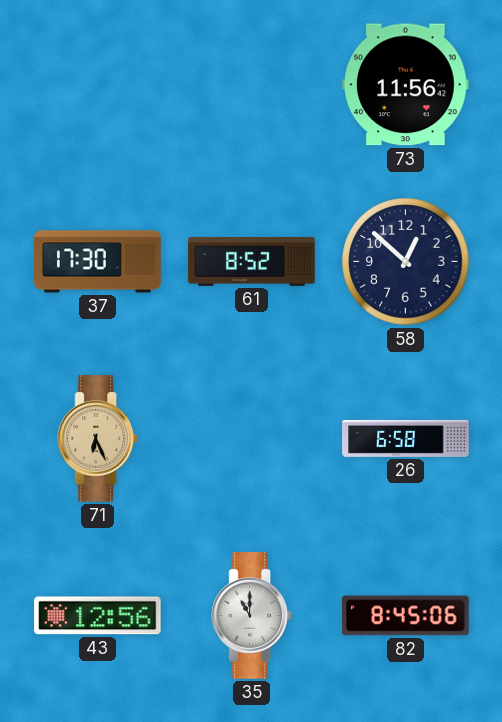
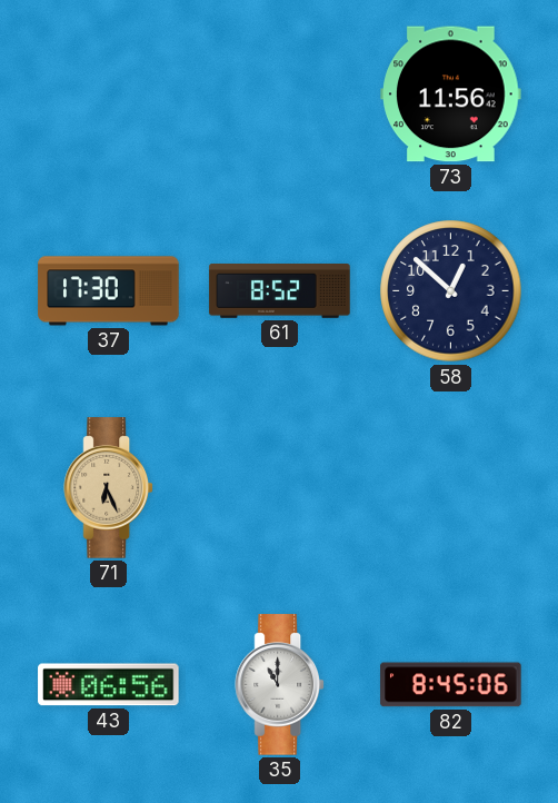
26: 6:58 -> none (406, 438)
43: 12:56 -> 06:56 (109, 685)
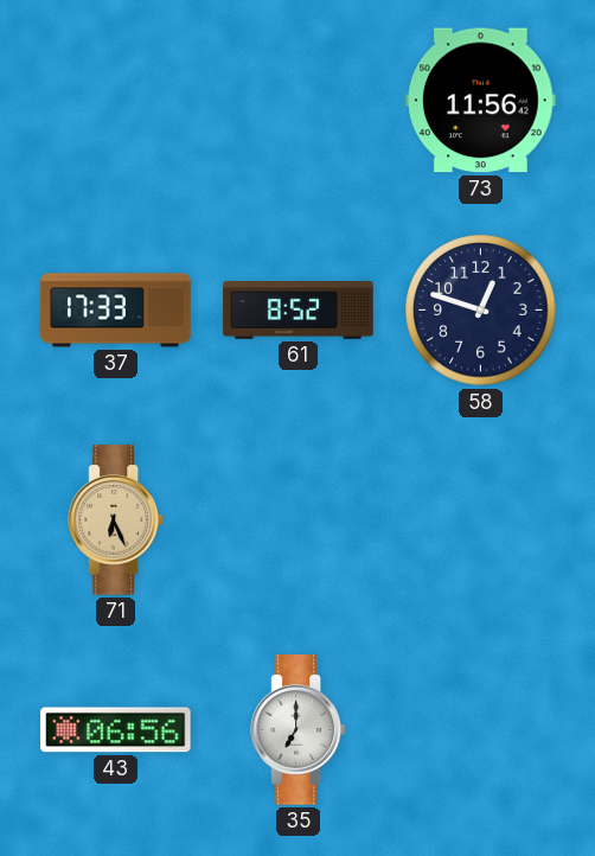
37: 17:30 -> 17:33 (116, 311)
58: 12:52 -> 12:48 (481, 311)
35: 11:00 -> 7:00 (299, 730)
82: 8:45 -> none (451, 685)
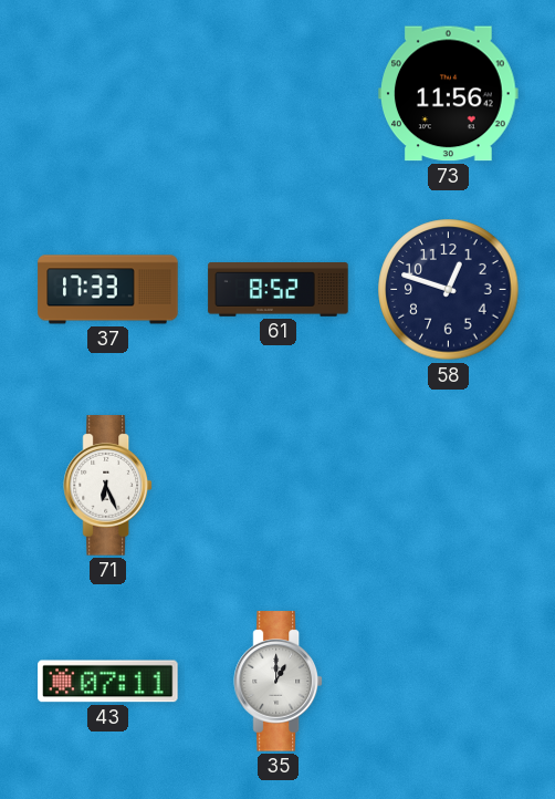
71 dial: champagne -> white (108, 486)
43: 06:56 -> 07:11 (108, 682)
35: 7:00 -> 1:00 (279, 682)
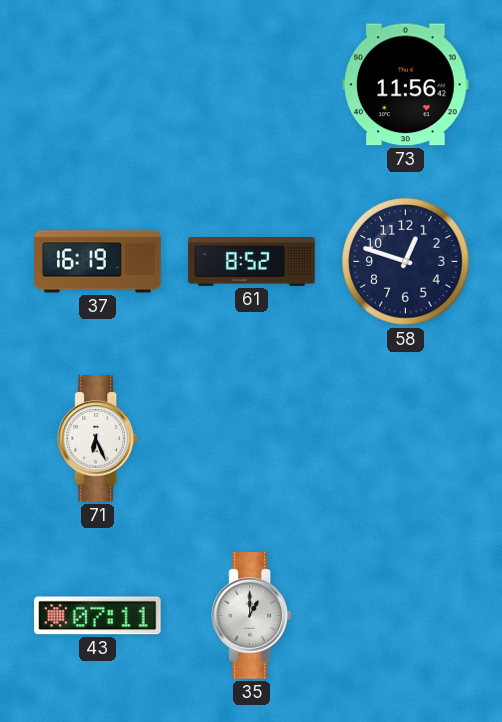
37: 17:33 -> 16:19 (98, 262)
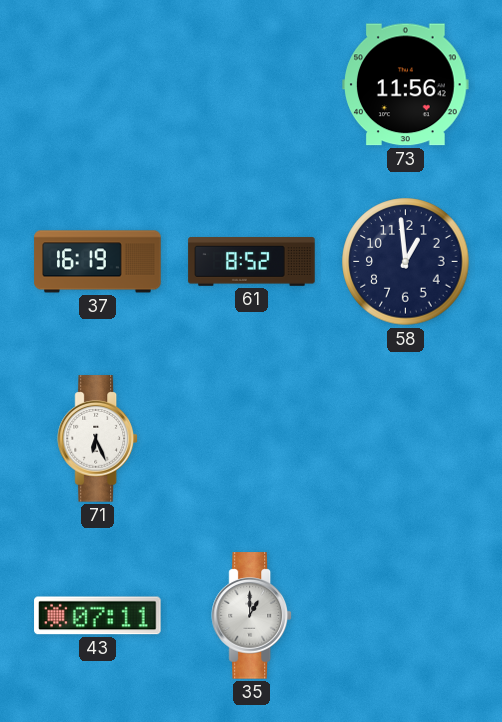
58: 12:48 -> 12:59 (406, 262)
